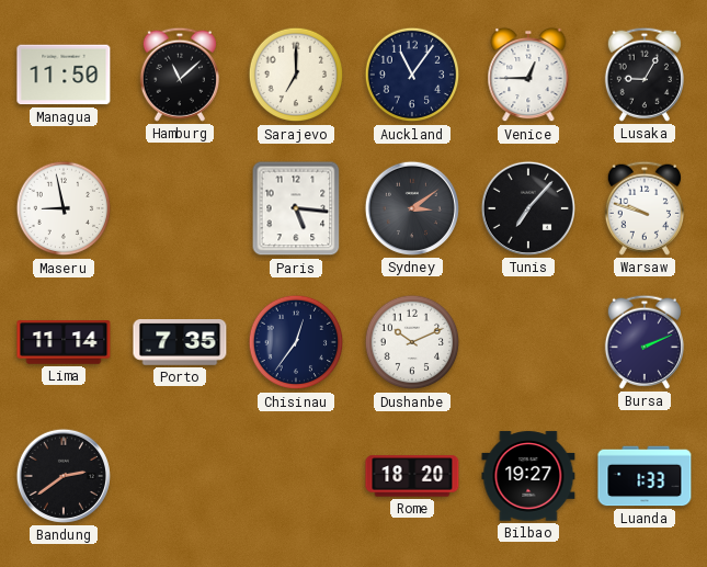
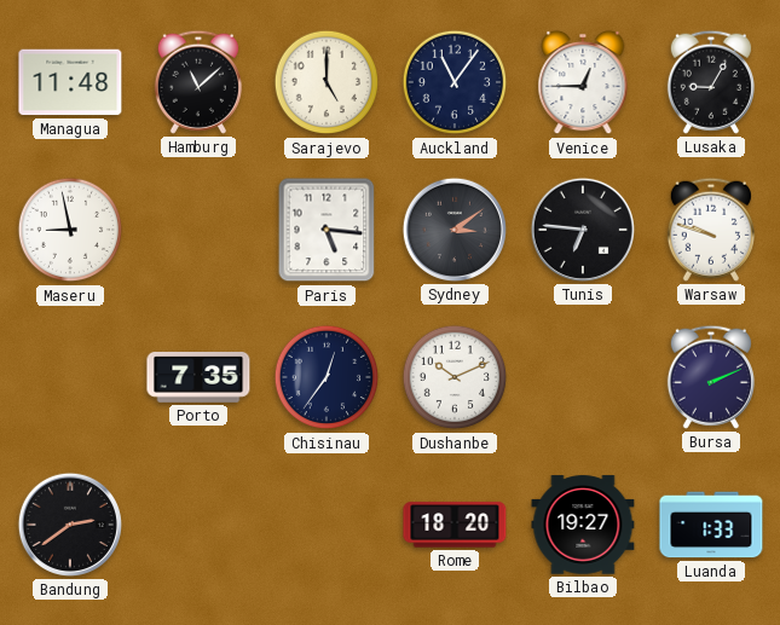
Managua: 11:50 -> 11:48 (70, 82)
Sarajevo: 7:00 -> 5:00 (327, 82)
Tunis: 7:07 -> 6:46 (583, 230)
Lima: 11:14 -> none (64, 342)
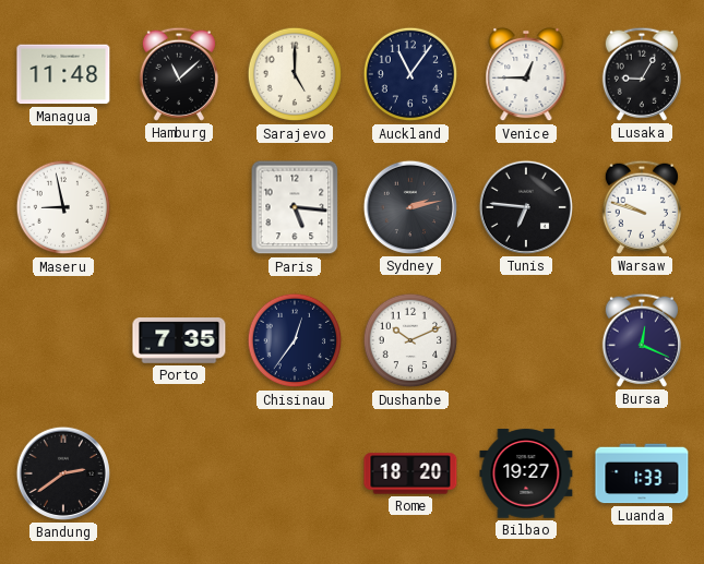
Sydney: 3:09 -> 2:13 (410, 207)
Bursa: 2:11 -> 12:19 (642, 340)
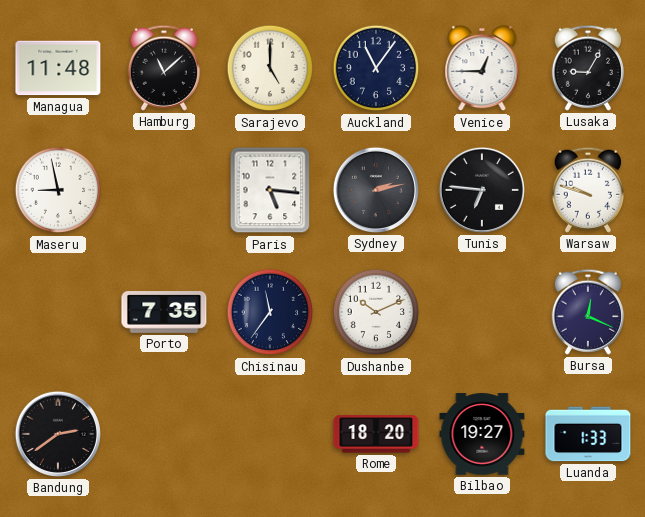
Chisinau: 12:36 -> 11:36 (270, 312)
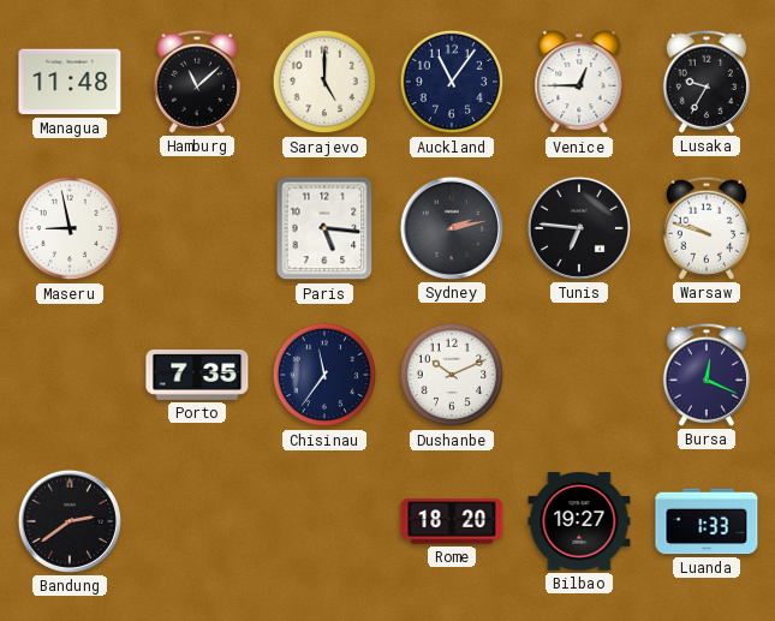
Lusaka: 9:05 -> 9:35 (707, 82)
